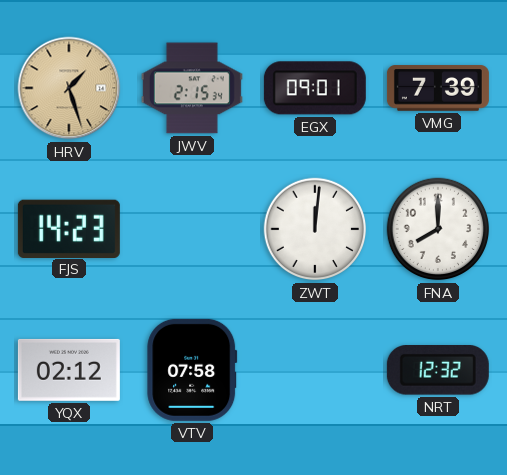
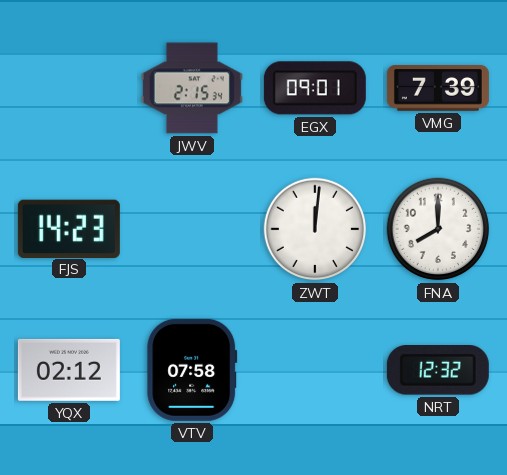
HRV: 1:27 -> none (69, 88)
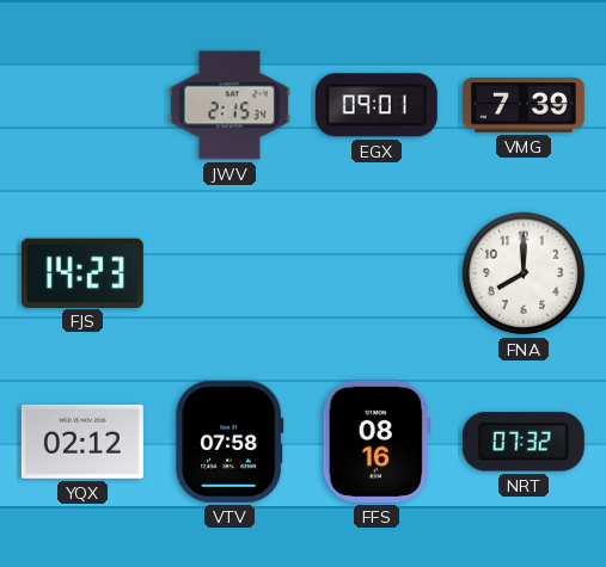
ZWT: 12:01 -> none (315, 229)
FFS: none -> 08:16 (377, 442)
NRT: 12:32 -> 07:32 (524, 443)
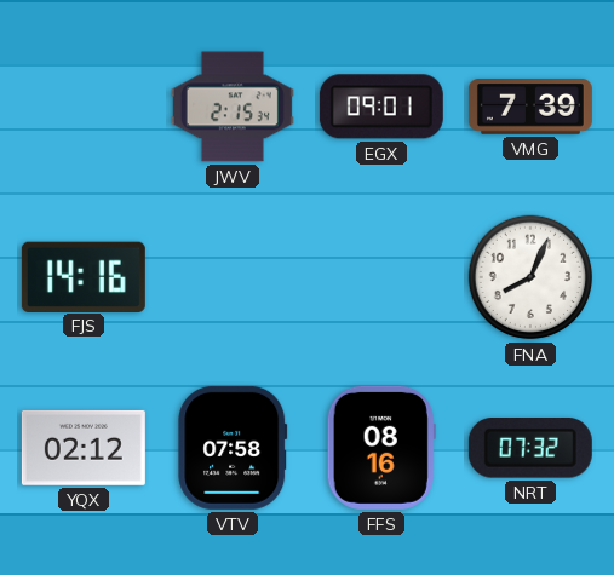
FJS: 14:23 -> 14:16 (84, 276)
FNA: 8:00 -> 8:04 (530, 277)
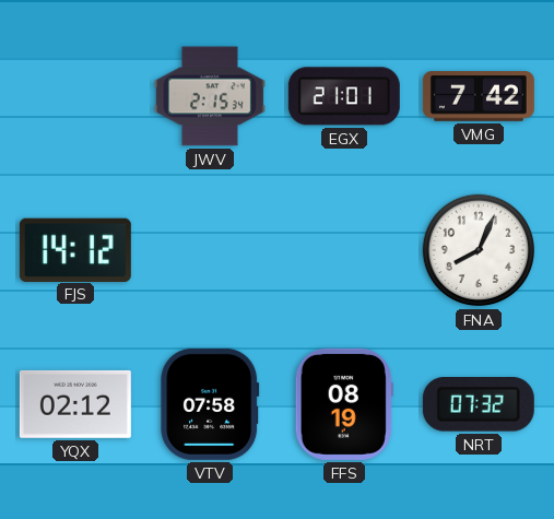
EGX: 09:01 -> 21:01 (344, 96)
VMG: 7:39 -> 7:42 (479, 96)
FJS: 14:16 -> 14:12 (75, 249)
FFS: 08:16 -> 08:19 (344, 404)
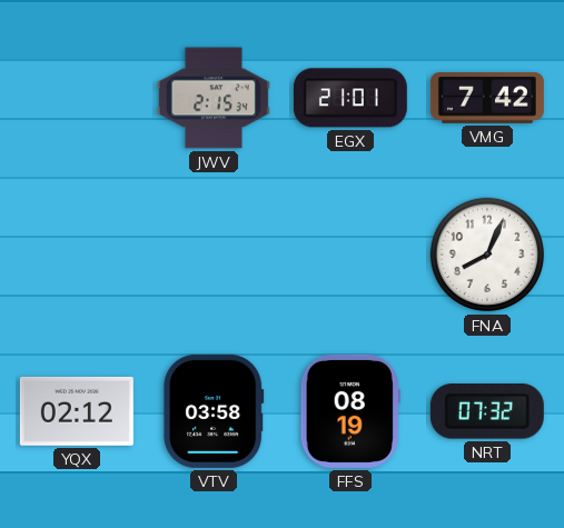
FJS: 14:12 -> none (75, 249)
VTV: 07:58 -> 03:58 (214, 411)
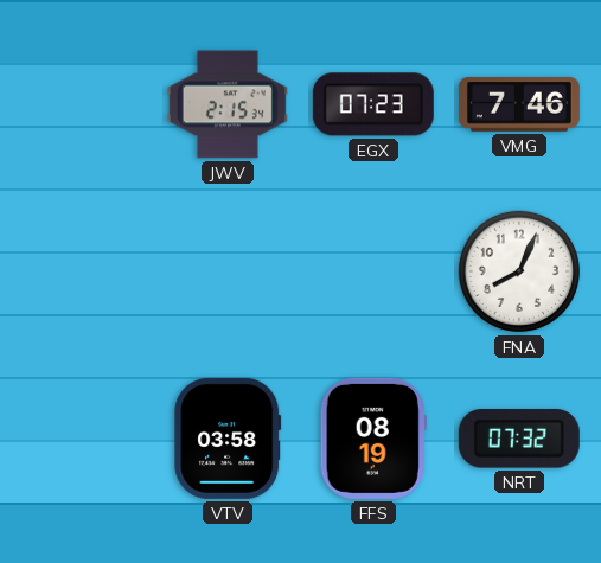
EGX: 21:01 -> 07:23 (373, 104)
VMG: 7:42 -> 7:46 (519, 104)
YQX: 02:12 -> none (77, 411)
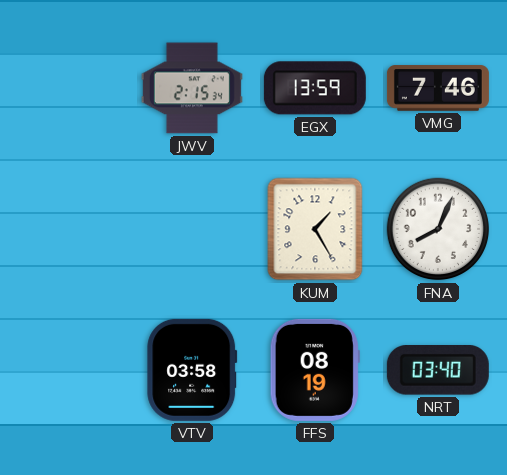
EGX: 07:23 -> 13:59 (315, 88)
KUM: none -> 1:25 (315, 229)
NRT: 07:32 -> 03:40 (438, 371)
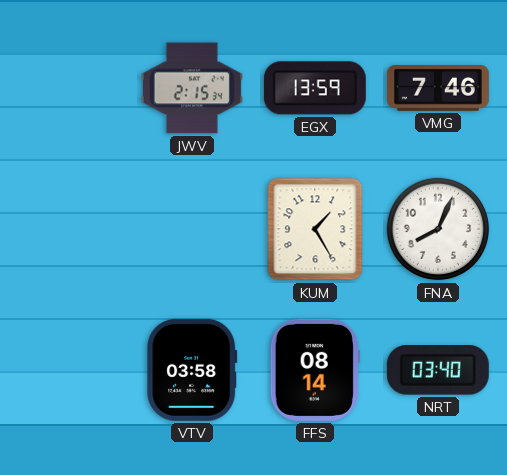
FFS: 08:19 -> 08:14 (315, 370)
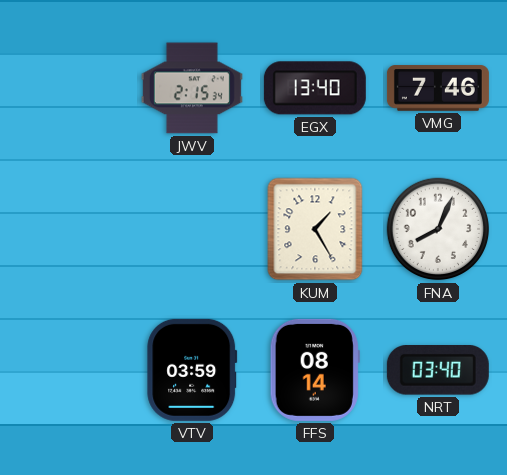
EGX: 13:59 -> 13:40 (315, 88)
VTV: 03:58 -> 03:59 (192, 370)
